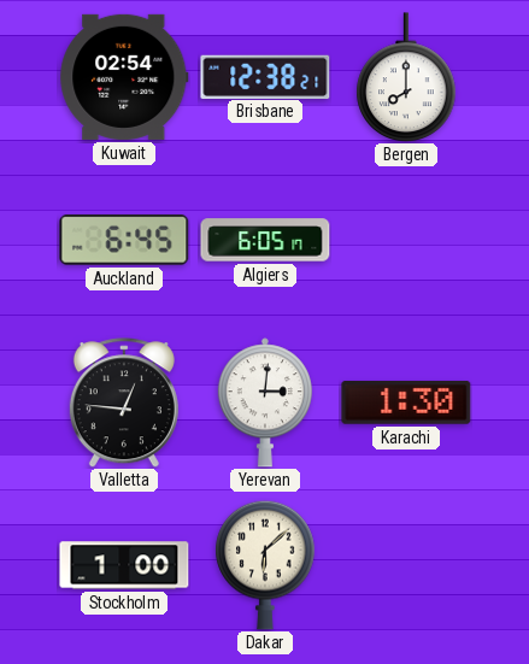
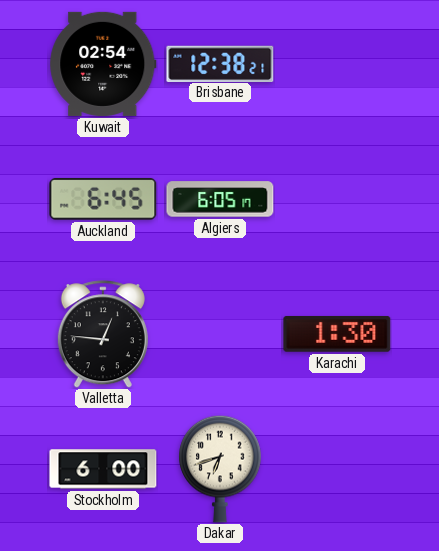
Bergen: 8:00 -> none (406, 77)
Yerevan: 3:01 -> none (265, 402)
Stockholm: 1:00 -> 6:00 (103, 469)
Dakar: 6:08 -> 6:42 (220, 469)
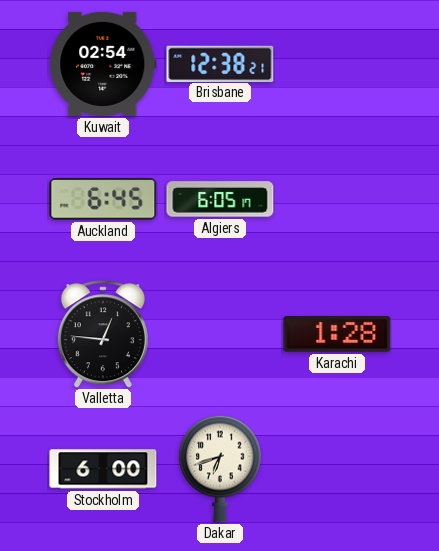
Karachi: 1:30 -> 1:28 (337, 334)
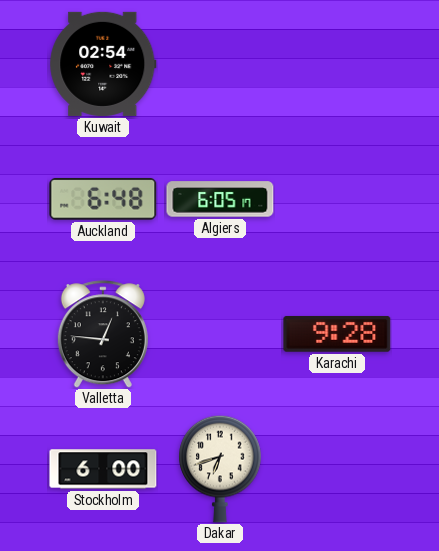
Brisbane: 12:38 -> none (220, 63)
Auckland: 6:45 -> 6:48 (103, 199)
Karachi: 1:28 -> 9:28 (337, 334)
